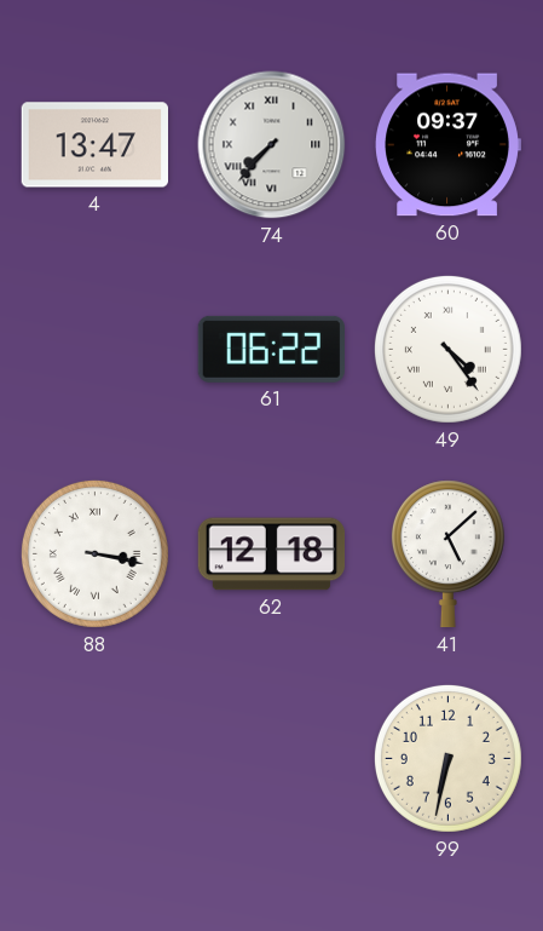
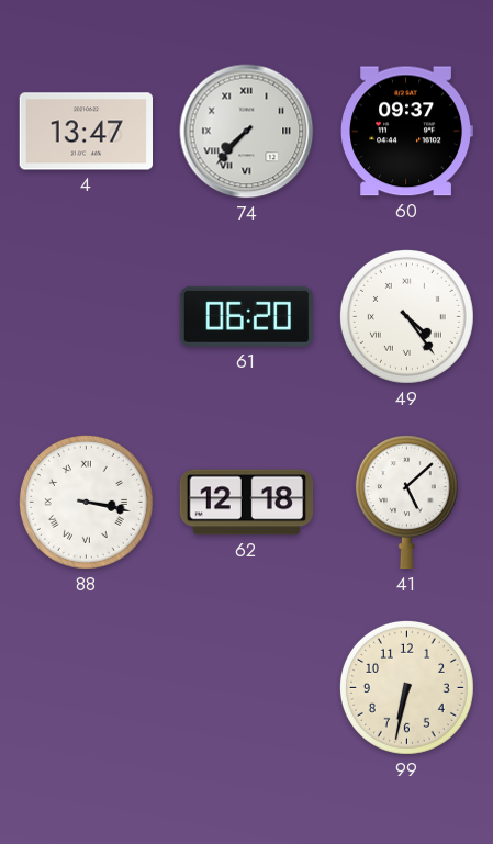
61: 06:22 -> 06:20 (246, 316)
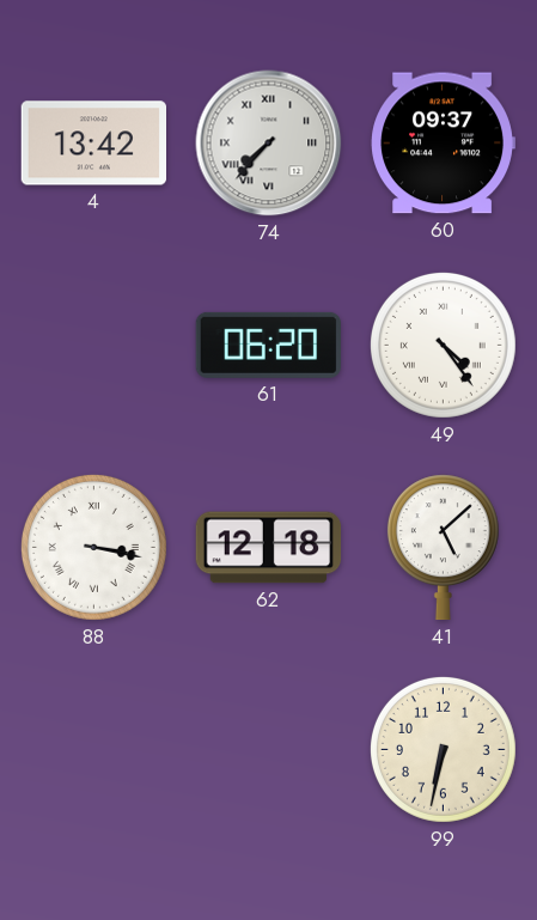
4: 13:47 -> 13:42 (94, 144)
